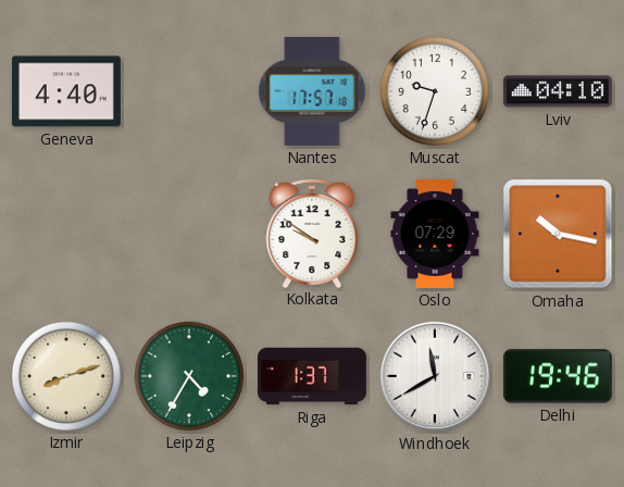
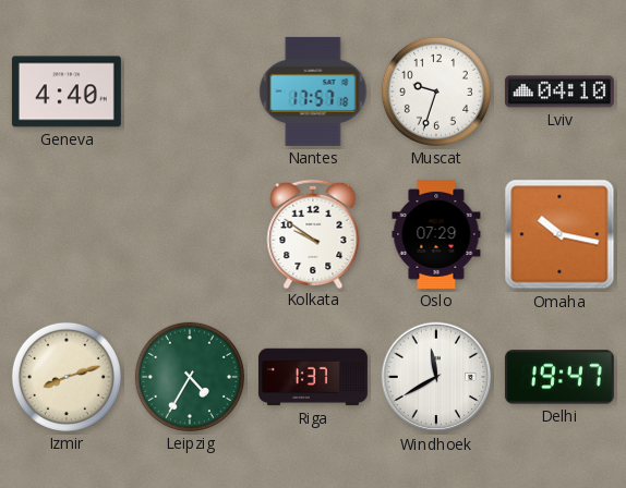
Delhi: 19:46 -> 19:47 (559, 377)
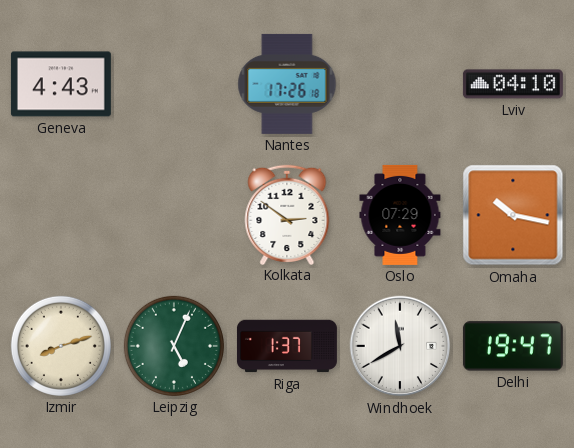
Geneva: 4:40 -> 4:43 (61, 84)
Nantes: 17:57 -> 17:26 (287, 84)
Muscat: 9:33 -> none (436, 91)
Kolkata: 9:51 -> 2:51 (287, 214)
Leipzig: 4:35 -> 5:04 (174, 346)
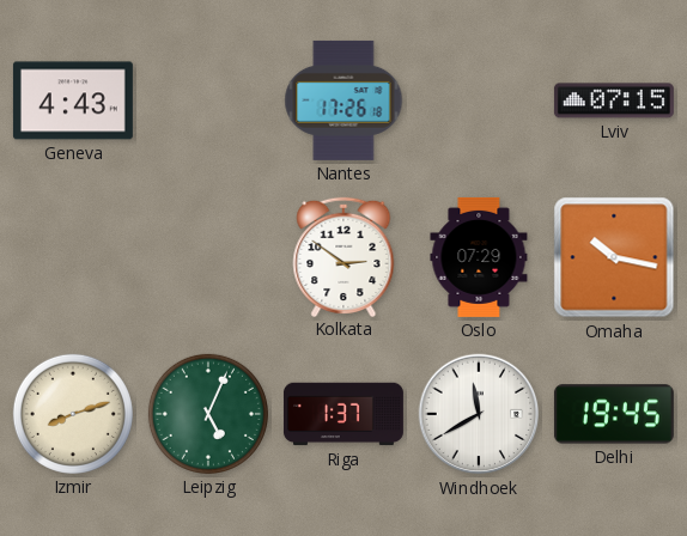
Lviv: 04:10 -> 07:15 (614, 100)
Delhi: 19:47 -> 19:45 (614, 414)
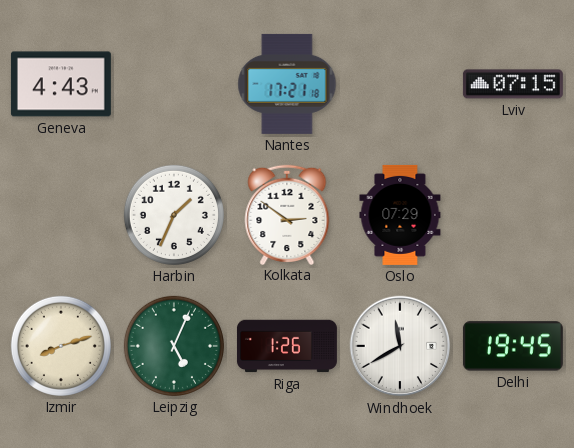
Nantes: 17:26 -> 17:21 (287, 84)
Harbin: none -> 1:34 (174, 215)
Omaha: 10:17 -> none (614, 257)
Riga: 1:37 -> 1:26 (287, 346)
